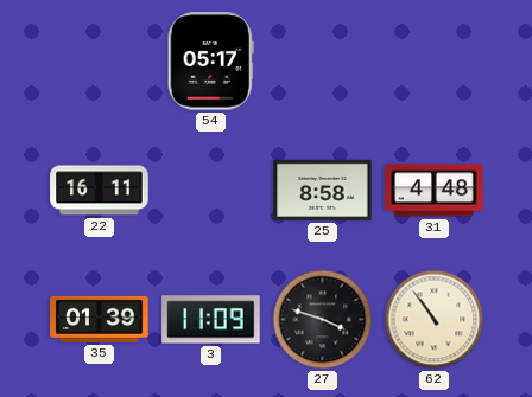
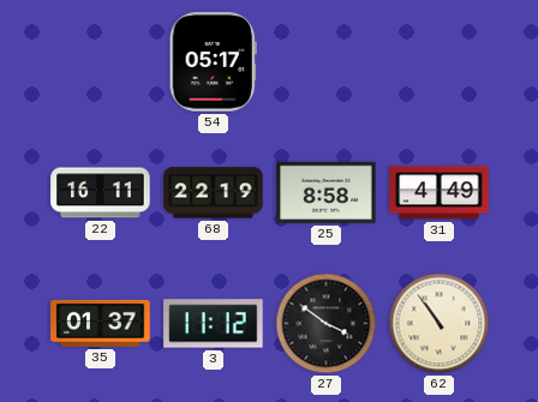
68: none -> 22:19 (214, 193)
31: 4:48 -> 4:49 (440, 193)
35: 01:39 -> 01:37 (101, 323)
3: 11:09 -> 11:12 (214, 324)
27: 3:48 -> 3:51 (327, 324)
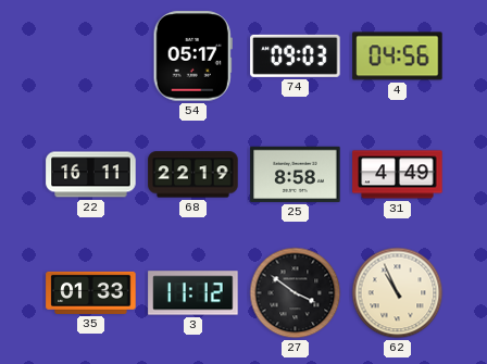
74: none -> 09:03 (296, 55)
4: none -> 04:56 (398, 57)
35: 01:37 -> 01:33 (91, 292)
62: 10:54 -> 10:56 (398, 293)
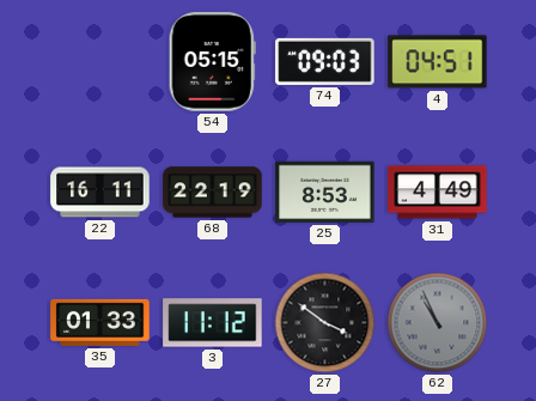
54: 05:17 -> 05:15 (212, 62)
4: 04:56 -> 04:51 (438, 62)
25: 8:58 -> 8:53 (325, 192)
62 dial: cream -> grey (438, 323)
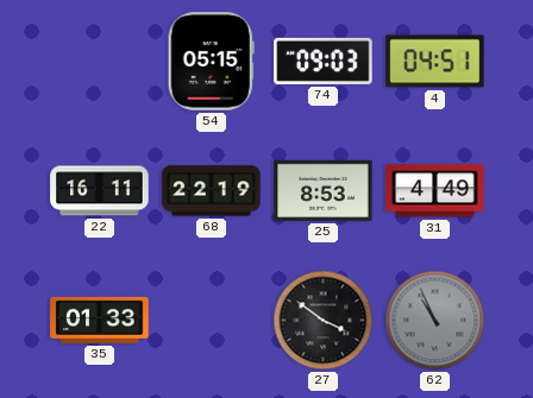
3: 11:12 -> none (213, 323)
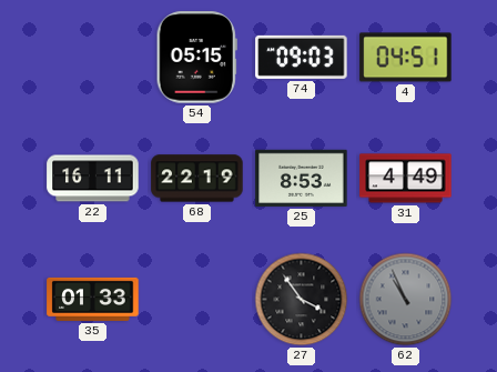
27: 3:51 -> 3:54 (302, 300)
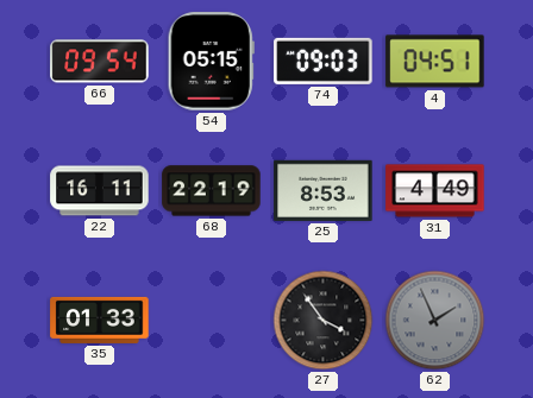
66: none -> 09:54 (100, 62)
62: 10:56 -> 1:56 (435, 321)
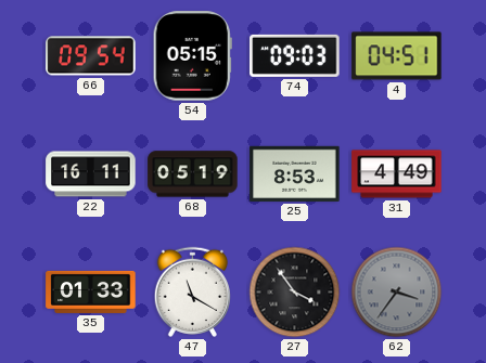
68: 22:19 -> 05:19 (193, 174)
47: none -> 11:20 (192, 291)
62: 1:56 -> 3:36 (397, 293)
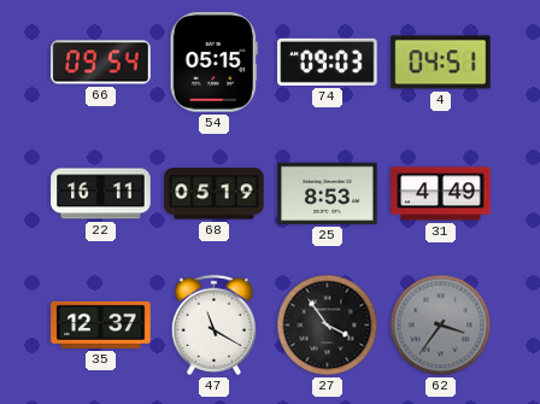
35: 01:33 -> 12:37 (101, 324)
